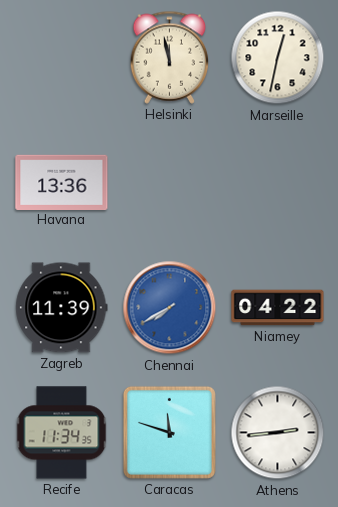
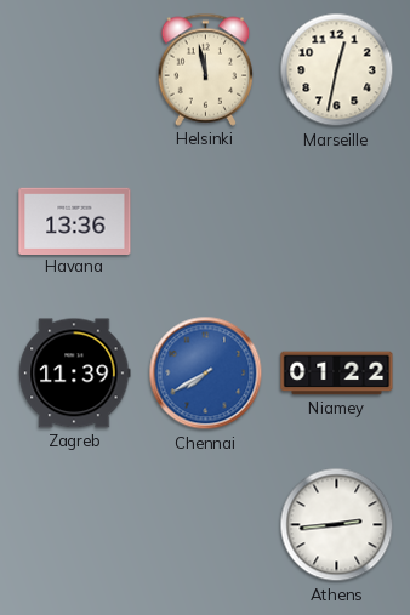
Niamey: 04:22 -> 01:22 (337, 374)
Recife: 11:34 -> none (62, 433)
Caracas: 11:48 -> none (169, 432)
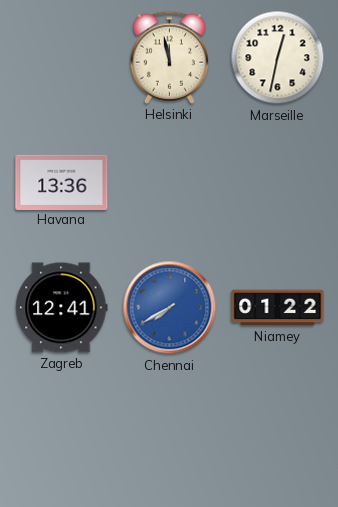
Zagreb: 11:39 -> 12:41 (62, 308)
Athens: 2:44 -> none (337, 525)
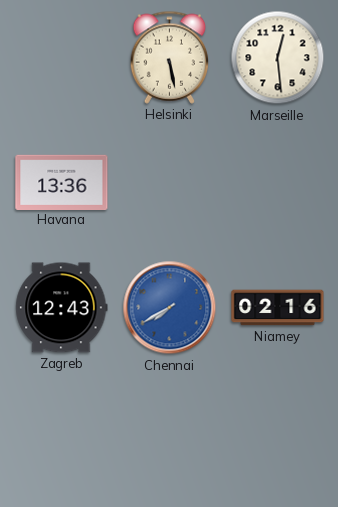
Helsinki: 11:58 -> 5:28 (170, 57)
Marseille: 12:32 -> 12:29 (278, 58)
Zagreb: 12:41 -> 12:43 (62, 308)
Niamey: 01:22 -> 02:16 (278, 308)
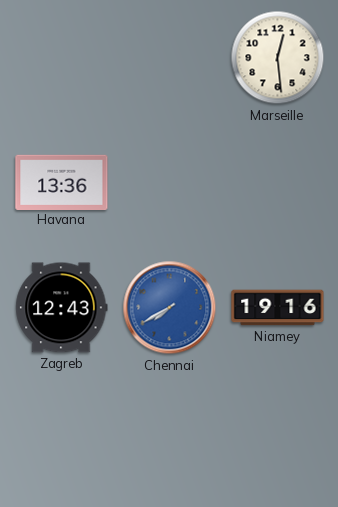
Helsinki: 5:28 -> none (170, 57)
Niamey: 02:16 -> 19:16 (278, 308)
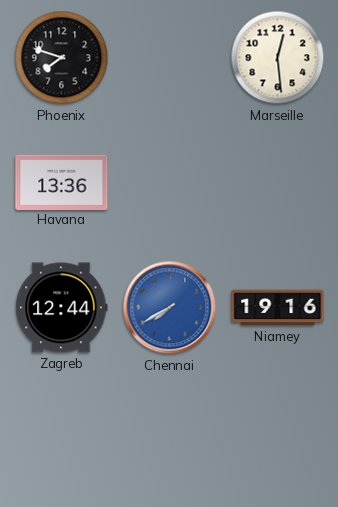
Phoenix: none -> 7:48 (62, 58)
Zagreb: 12:43 -> 12:44 (62, 308)
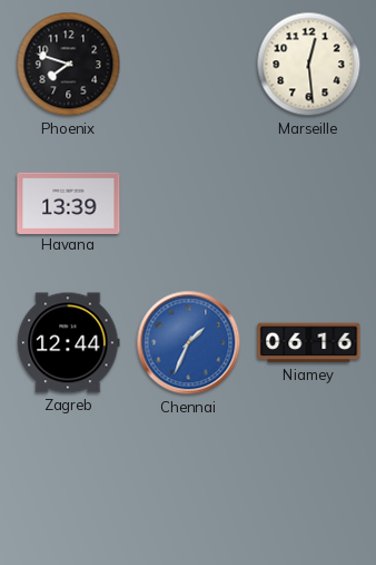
Havana: 13:36 -> 13:39 (69, 203)
Chennai: 7:40 -> 1:34 (189, 343)
Niamey: 19:16 -> 06:16 (309, 343)
